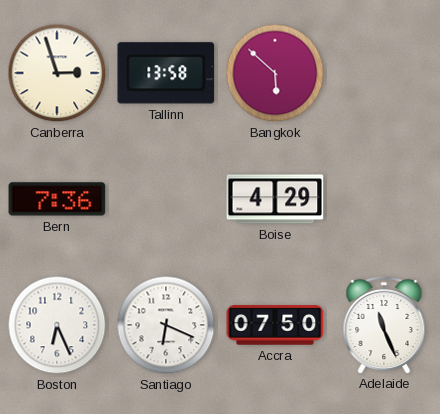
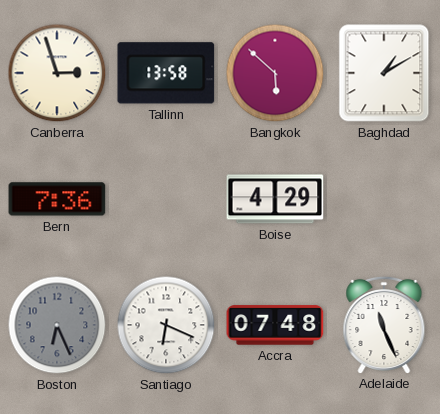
Baghdad: none -> 1:10 (384, 73)
Boston dial: white -> grey (57, 325)
Accra: 07:50 -> 07:48 (275, 325)
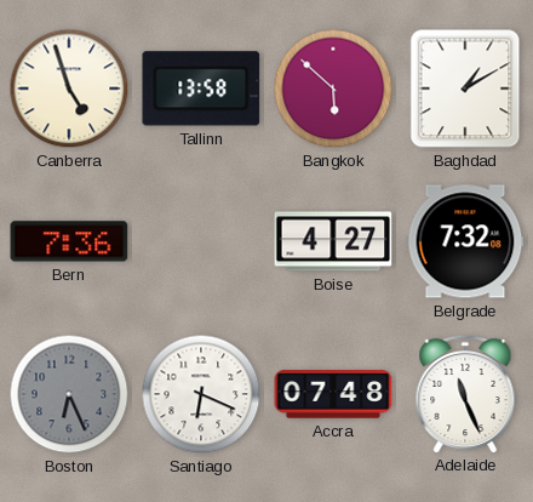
Canberra: 2:57 -> 4:57 (69, 89)
Boise: 4:29 -> 4:27 (333, 241)
Belgrade: none -> 7:32 (465, 241)
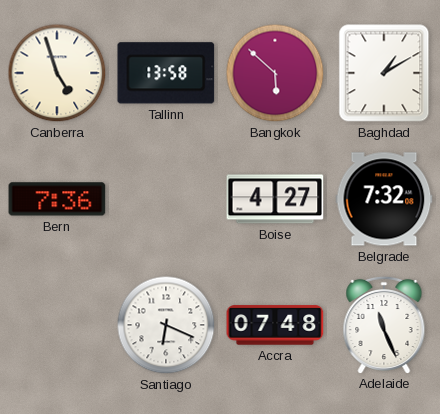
Boston: 6:26 -> none (69, 394)
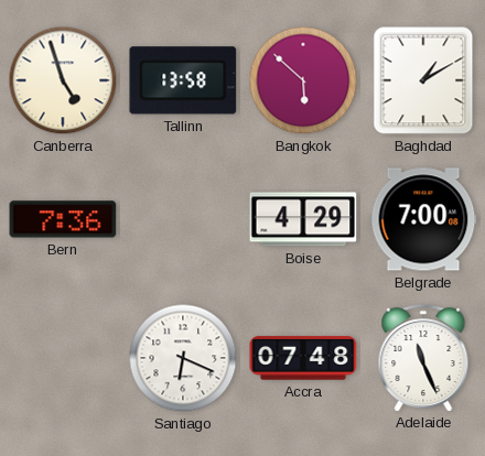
Boise: 4:27 -> 4:29 (303, 219)
Belgrade: 7:32 -> 7:00 (423, 219)
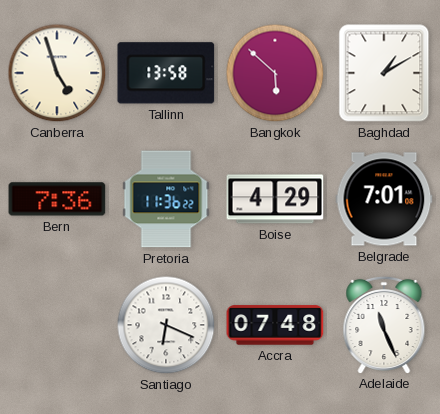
Pretoria: none -> 11:36 (166, 199)
Belgrade: 7:00 -> 7:01 (384, 199)
